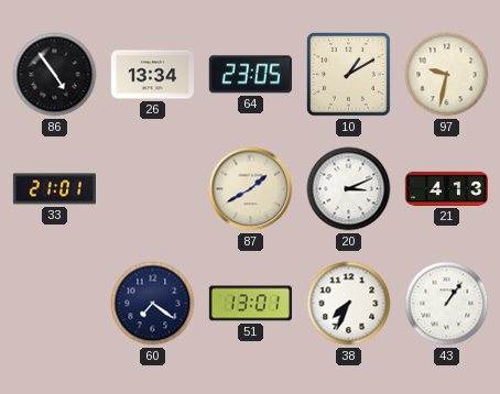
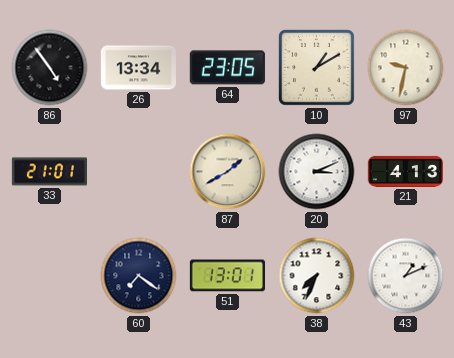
43: 1:06 -> 1:11 (406, 276)
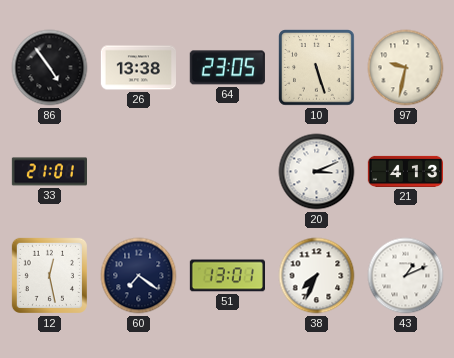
26: 13:34 -> 13:38 (138, 68)
10: 1:10 -> 5:27 (317, 68)
87: 1:40 -> none (228, 172)
12: none -> 12:28 (49, 275)
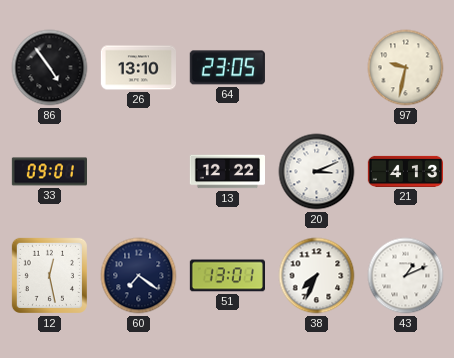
26: 13:38 -> 13:10 (138, 68)
10: 5:27 -> none (317, 68)
33: 21:01 -> 09:01 (49, 172)
13: none -> 12:22 (227, 172)
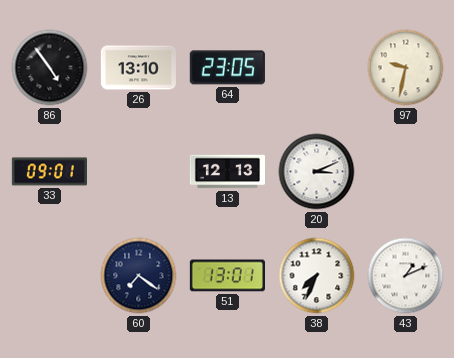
13: 12:22 -> 12:13 (227, 172)
21: 4:13 -> none (405, 171)
12: 12:28 -> none (49, 275)
